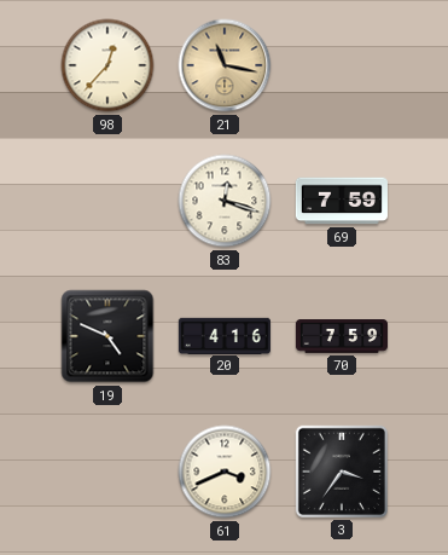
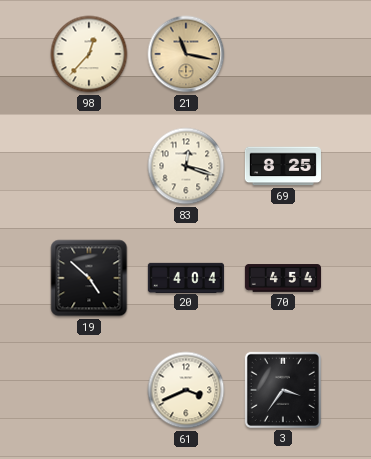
69: 7:59 -> 8:25 (283, 166)
19: 4:49 -> 4:52 (89, 278)
20: 4:16 -> 4:04 (186, 277)
70: 7:59 -> 4:54 (282, 278)
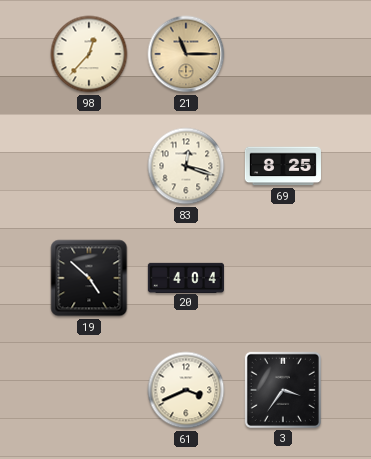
21: 11:17 -> 11:15 (186, 54)
70: 4:54 -> none (282, 278)
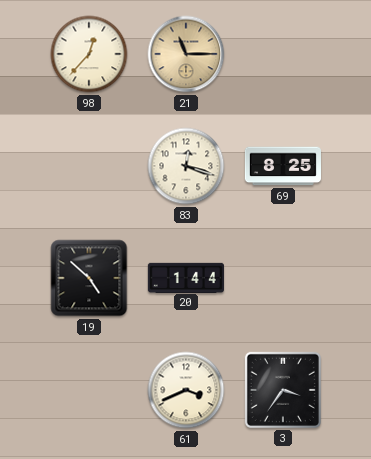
20: 4:04 -> 1:44 (186, 277)
